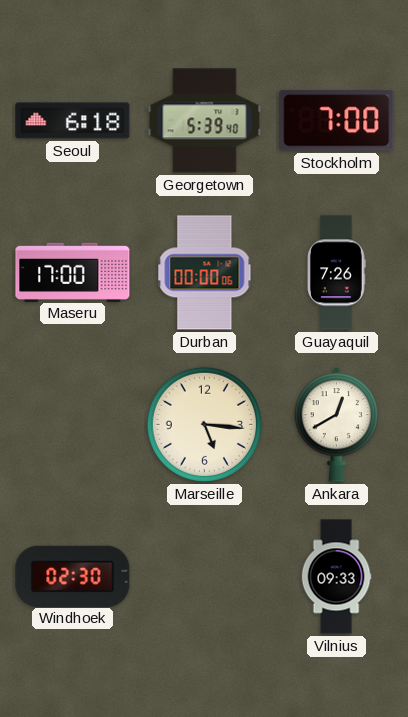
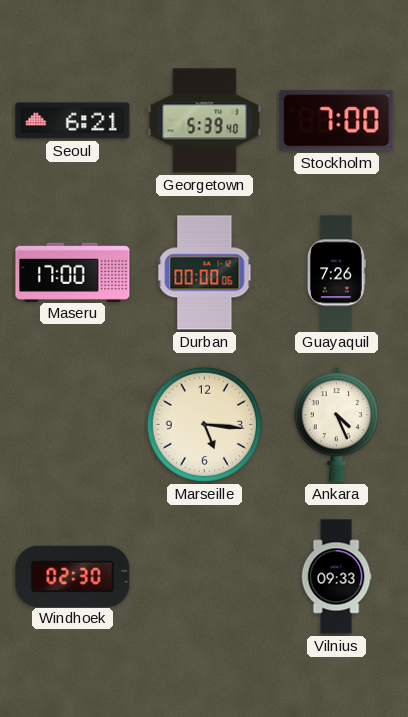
Seoul: 6:18 -> 6:21 (73, 121)
Ankara: 12:40 -> 4:26 (337, 425)
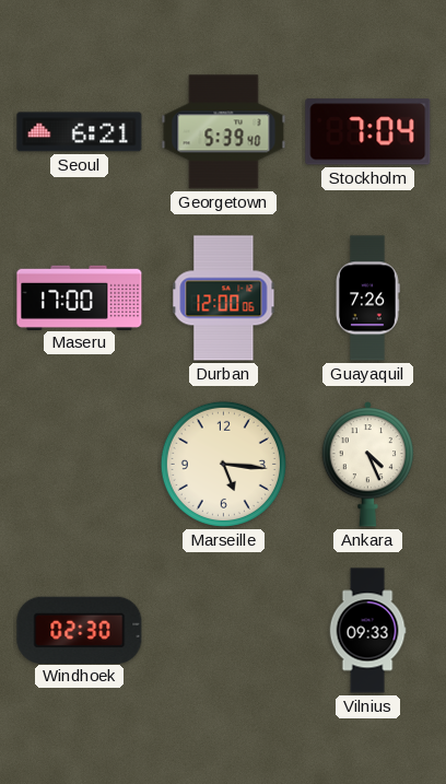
Stockholm: 7:00 -> 7:04 (368, 132)
Durban: 00:00 -> 12:00 (224, 299)
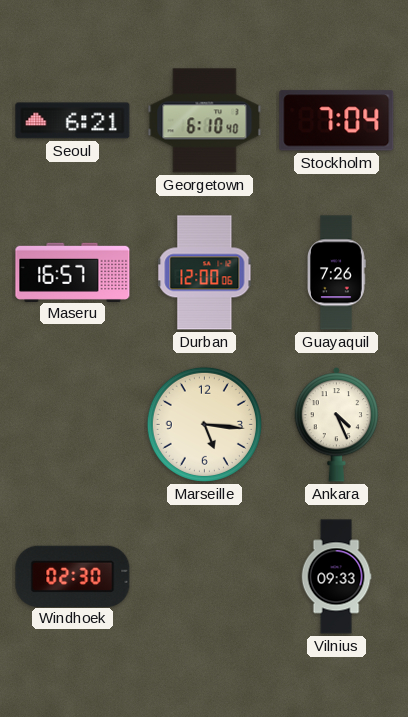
Georgetown: 5:39 -> 6:10 (205, 121)
Maseru: 17:00 -> 16:57 (73, 272)
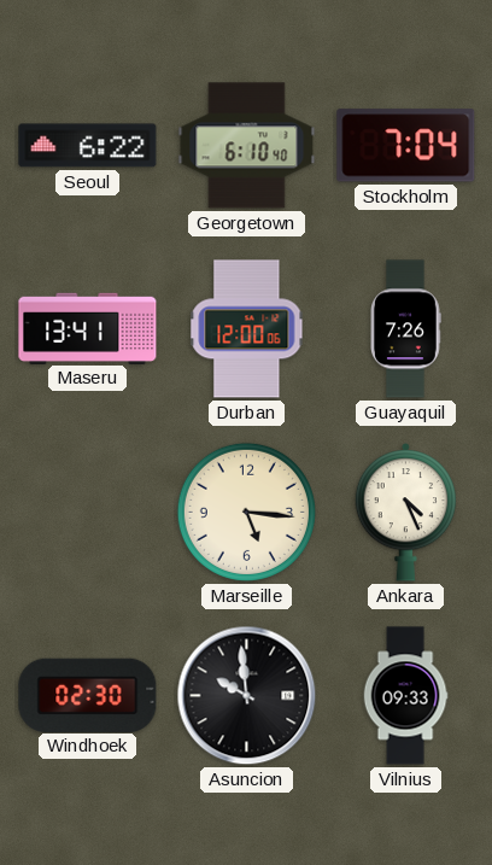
Seoul: 6:21 -> 6:22 (88, 146)
Maseru: 16:57 -> 13:41 (88, 328)
Asuncion: none -> 9:59 (247, 696)
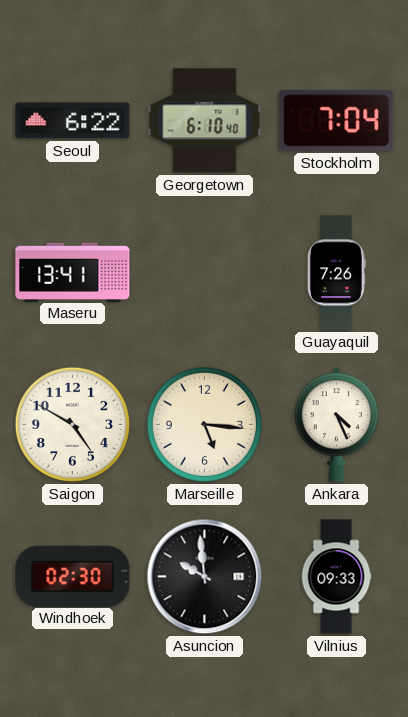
Durban: 12:00 -> none (247, 329)
Saigon: none -> 4:50 (72, 424)
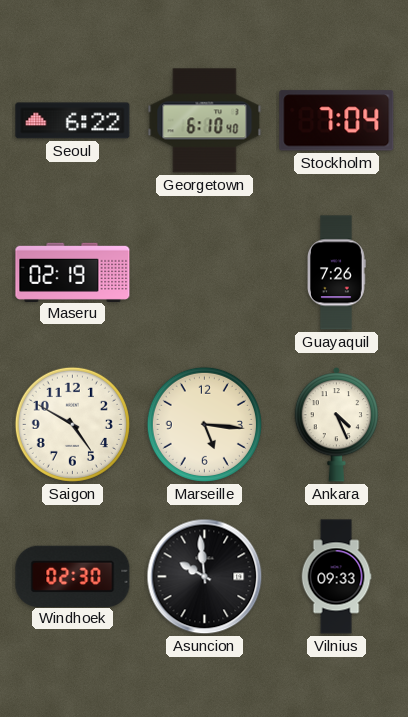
Maseru: 13:41 -> 02:19 (73, 272)
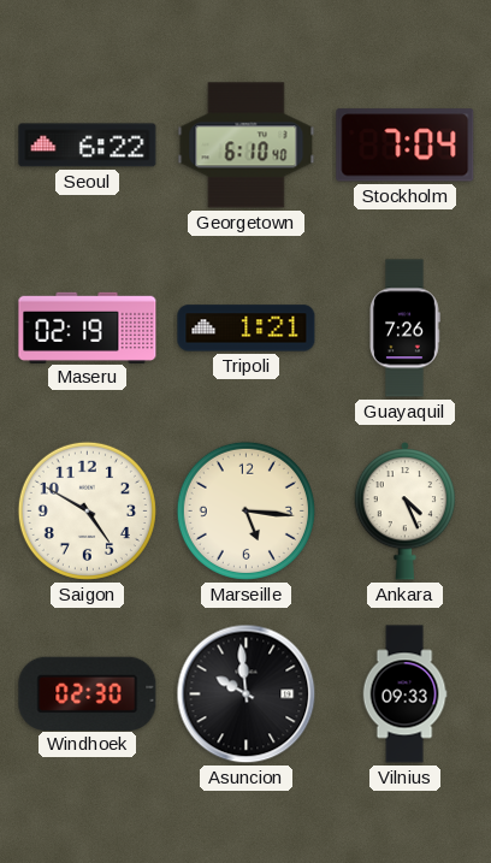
Tripoli: none -> 1:21 (247, 329)
